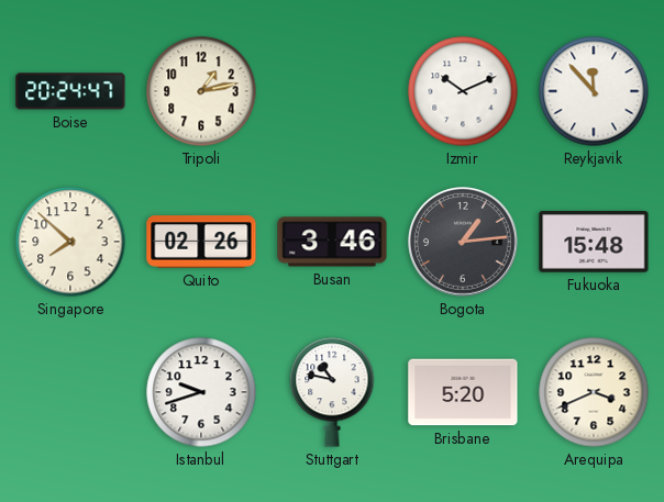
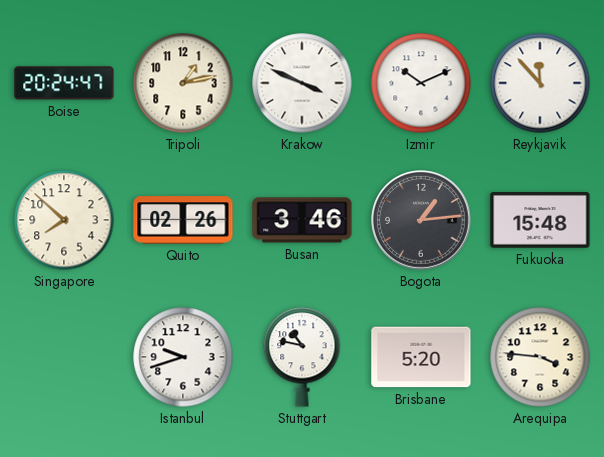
Krakow: none -> 3:49 (302, 83)
Arequipa: 3:41 -> 3:46 (540, 357)
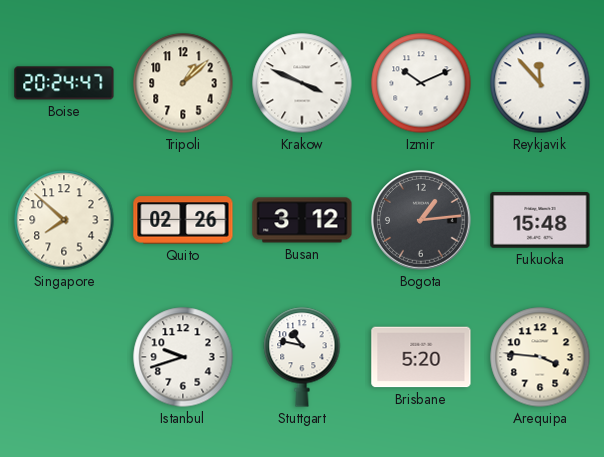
Tripoli: 1:13 -> 1:08 (183, 83)
Busan: 3:46 -> 3:12 (302, 220)
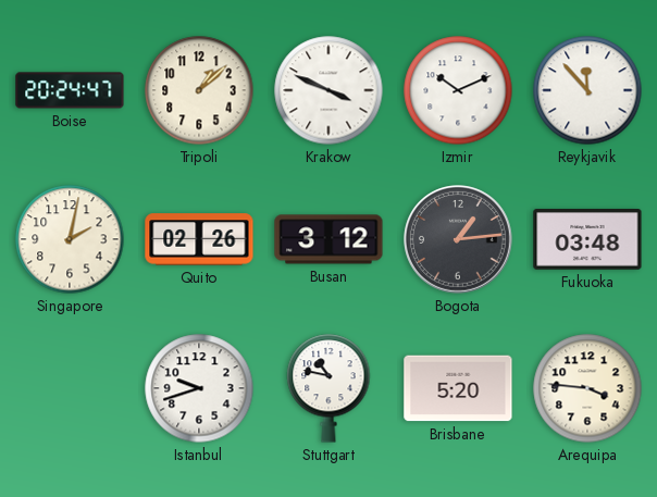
Singapore: 7:52 -> 2:02 (70, 239)
Fukuoka: 15:48 -> 03:48 (587, 240)
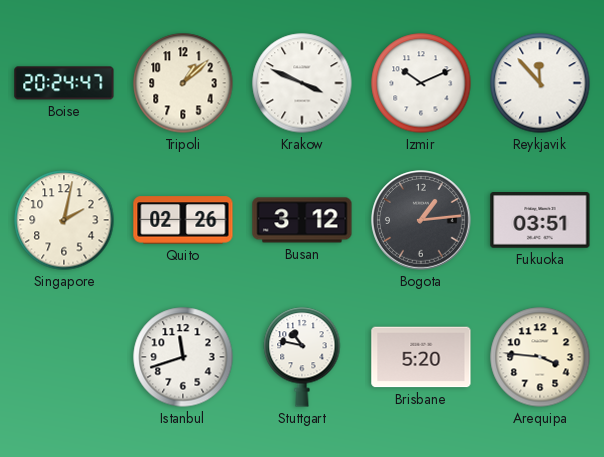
Fukuoka: 03:48 -> 03:51 (540, 221)
Istanbul: 9:42 -> 11:42 (183, 357)
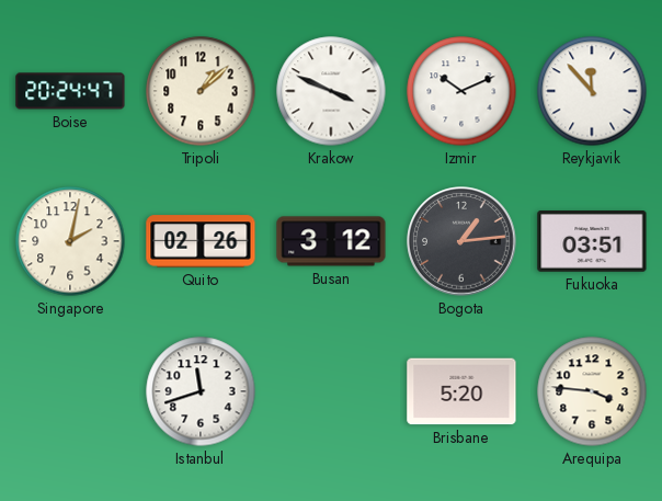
Stuttgart: 10:47 -> none (302, 357)
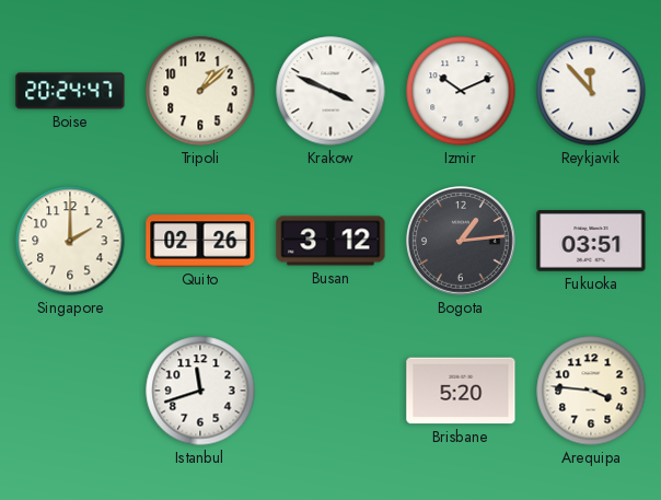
Singapore: 2:02 -> 2:00 (70, 241)
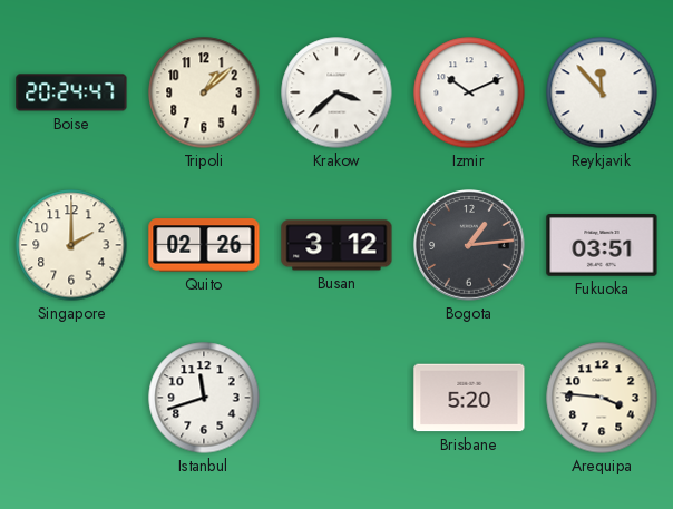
Krakow: 3:49 -> 3:38 (336, 92)
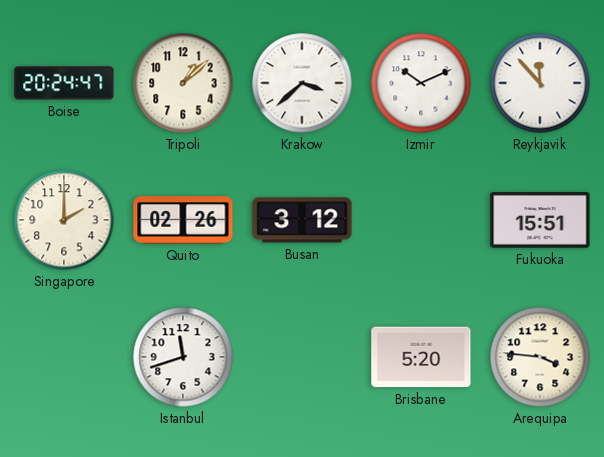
Bogota: 1:14 -> none (469, 245)
Fukuoka: 03:51 -> 15:51 (540, 221)
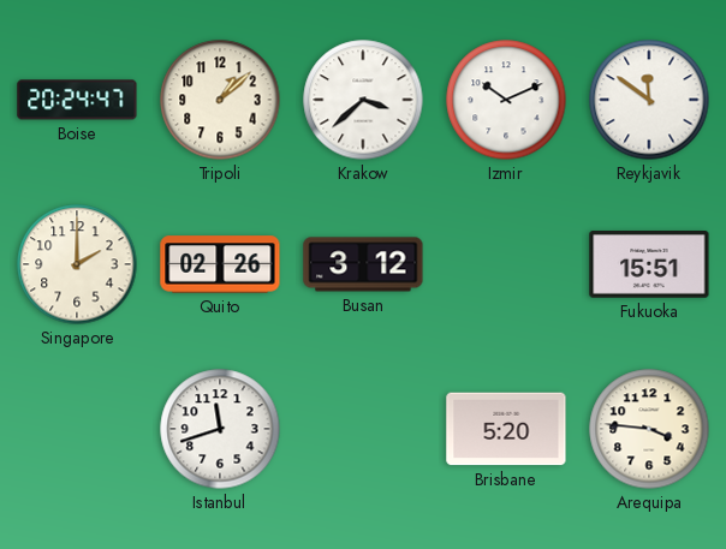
Reykjavik: 11:53 -> 11:51 (649, 100)
